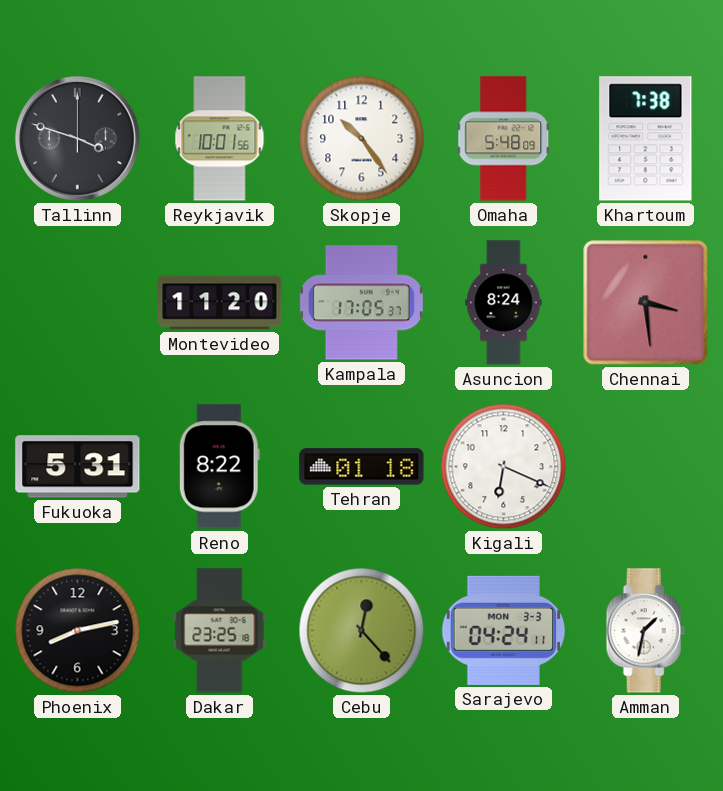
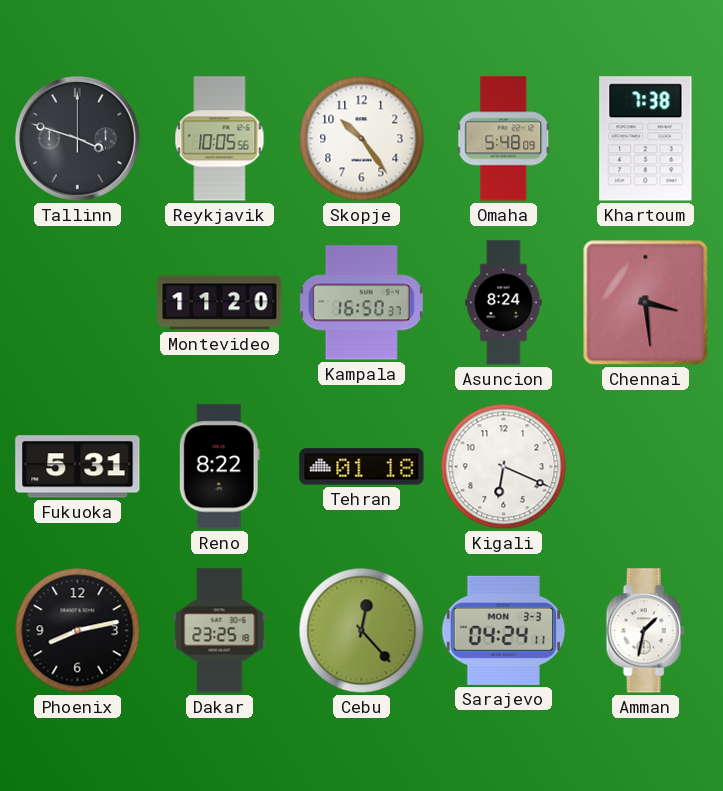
Reykjavik: 10:01 -> 10:05 (220, 139)
Kampala: 17:05 -> 16:50 (361, 303)
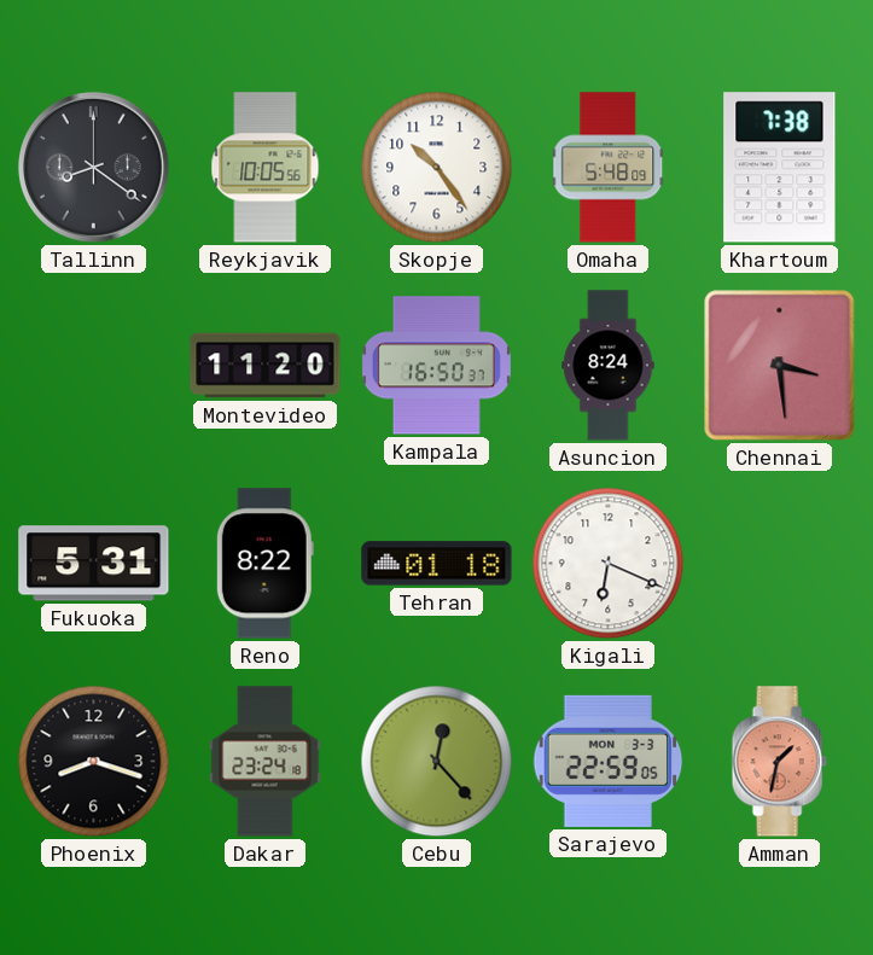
Tallinn: 3:48 -> 8:21 (93, 167)
Phoenix: 8:13 -> 8:18 (94, 762)
Dakar: 23:25 -> 23:24 (266, 762)
Sarajevo: 04:24 -> 22:59 (609, 761)
Amman dial: white -> salmon (779, 762)
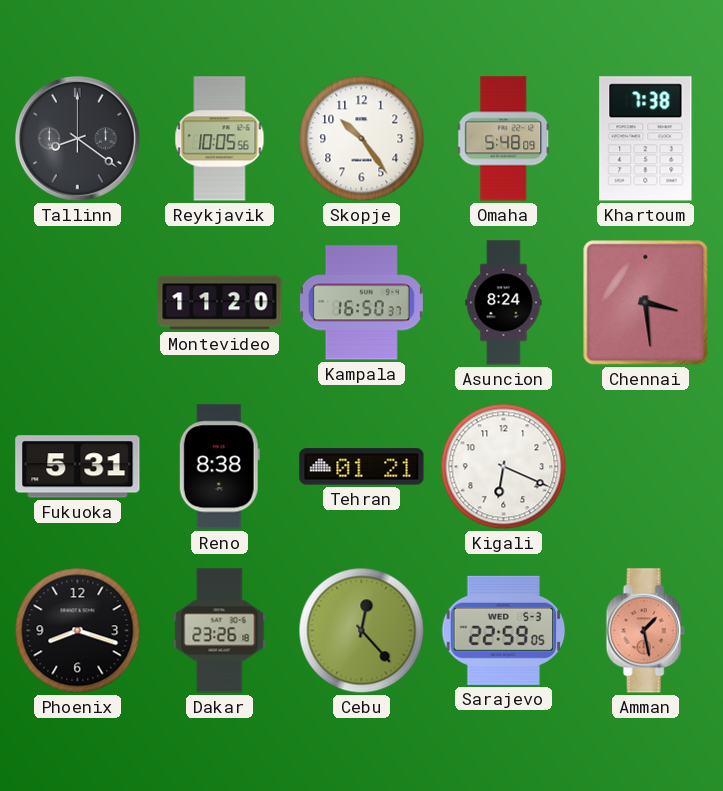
Reno: 8:22 -> 8:38 (219, 467)
Tehran: 01:18 -> 01:21 (362, 467)
Dakar: 23:24 -> 23:26 (220, 631)
Sarajevo date: MON 3-3 -> WED 5-3 (504, 630)
Amman: 1:32 -> 1:28 (645, 631)
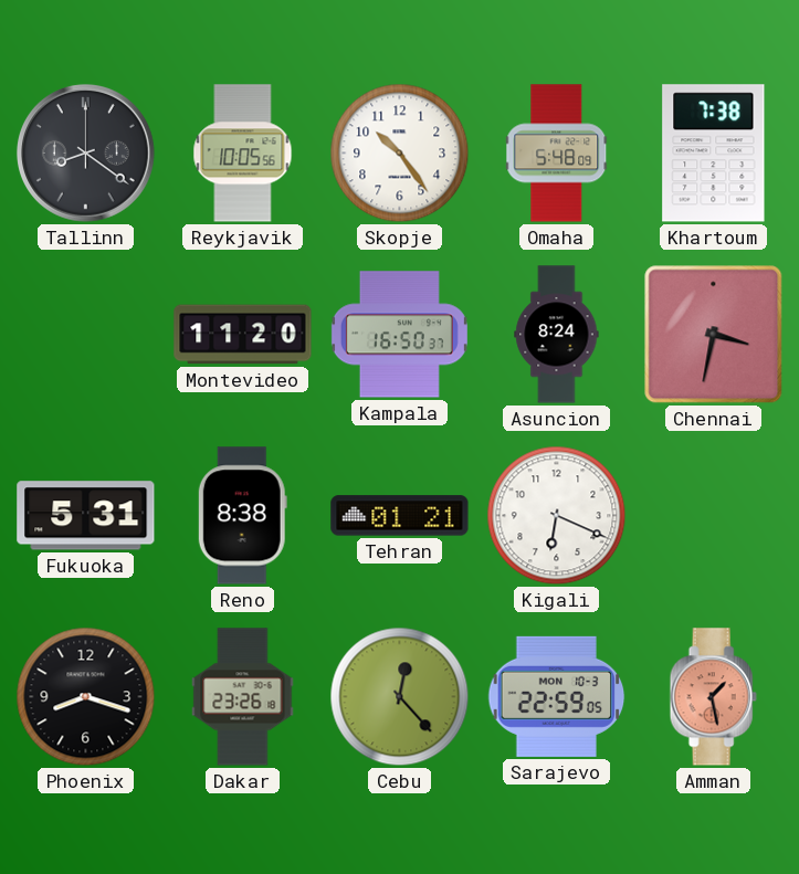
Chennai: 3:29 -> 3:32 (714, 335)
Sarajevo date: WED 5-3 -> MON 10-3 (557, 696)
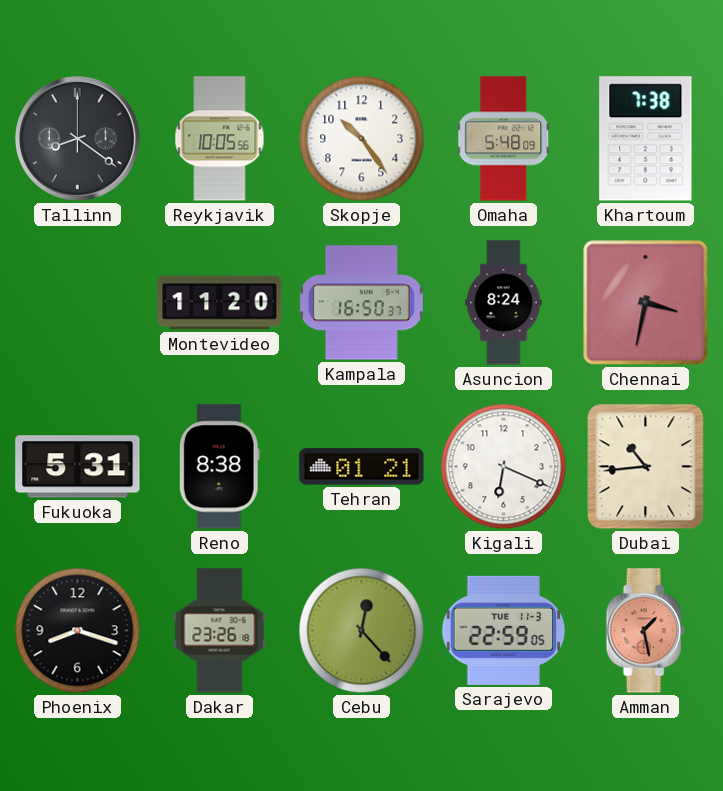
Dubai: none -> 10:44 (646, 467)
Sarajevo date: MON 10-3 -> TUE 11-3 (504, 630)
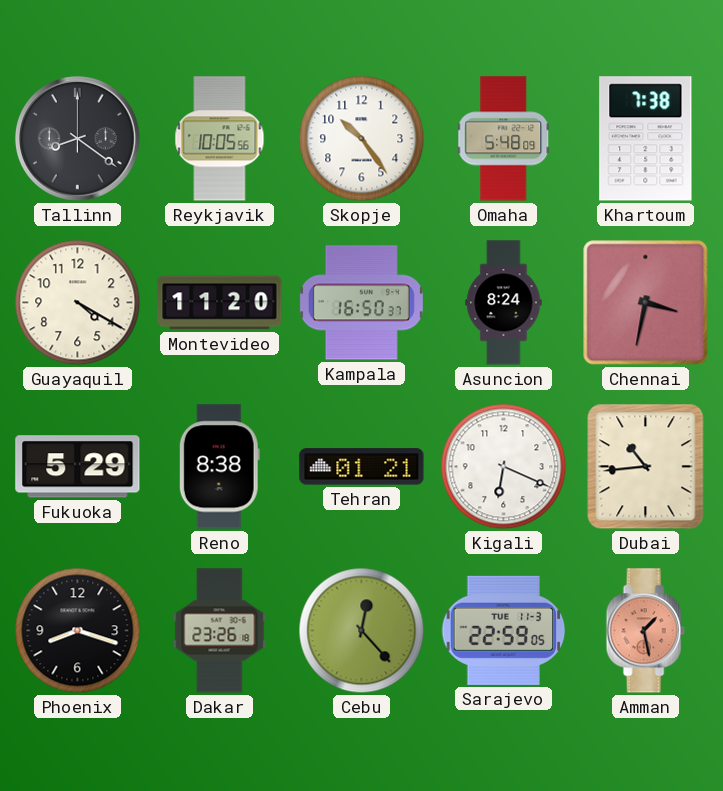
Guayaquil: none -> 4:20 (78, 303)
Fukuoka: 5:31 -> 5:29 (78, 467)
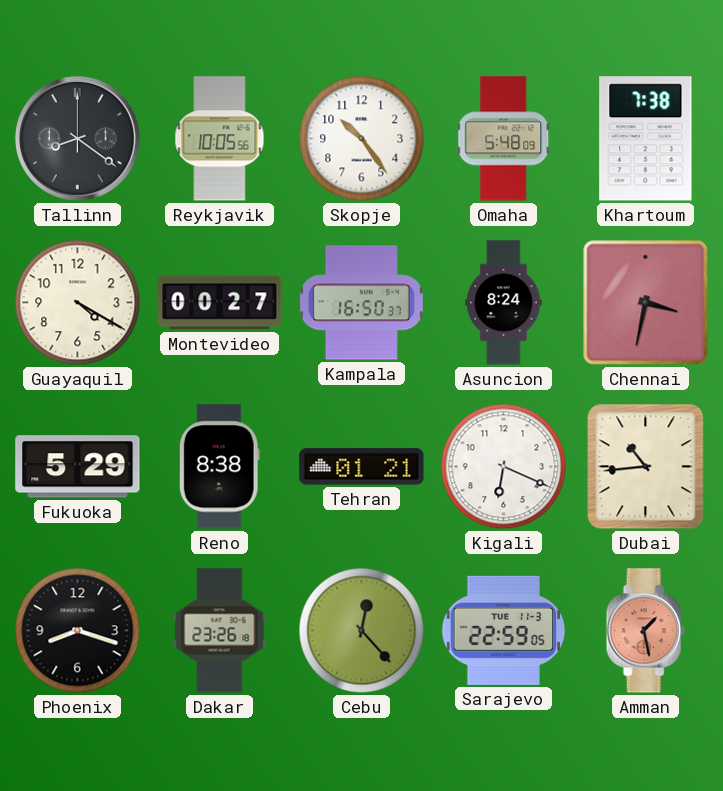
Montevideo: 11:20 -> 00:27 (220, 303)
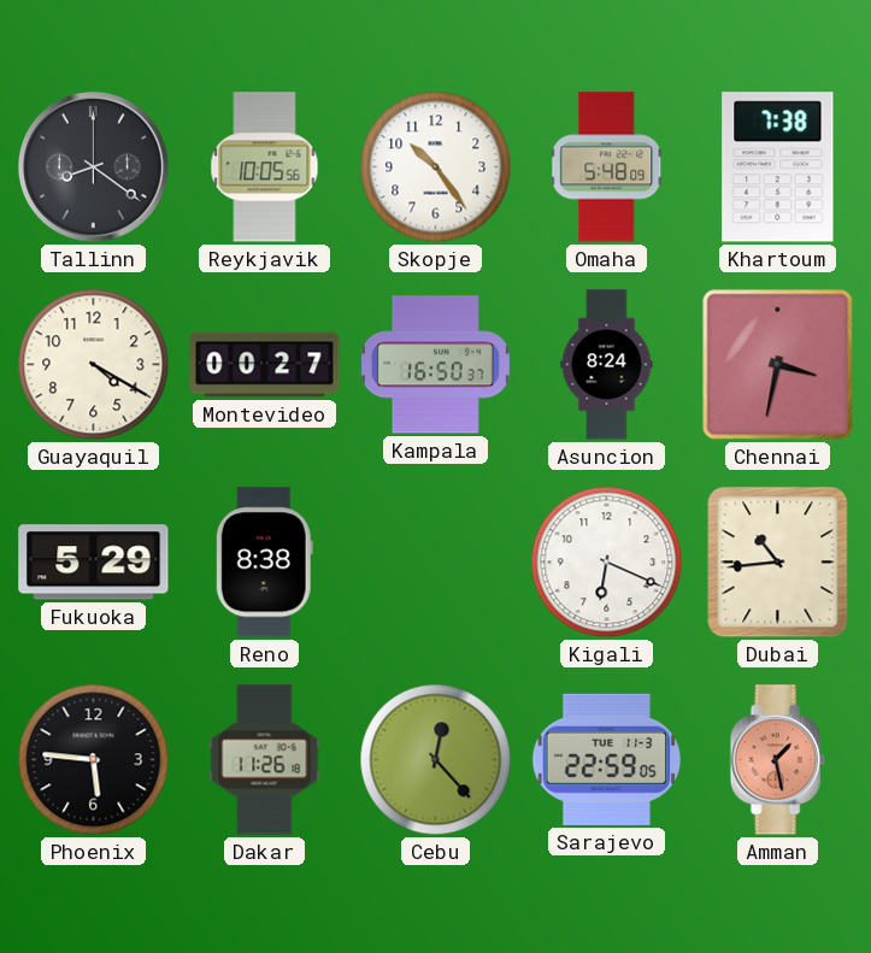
Tehran: 01:21 -> none (362, 467)
Phoenix: 8:18 -> 5:46 (94, 760)
Dakar: 23:26 -> 11:26 (265, 760)
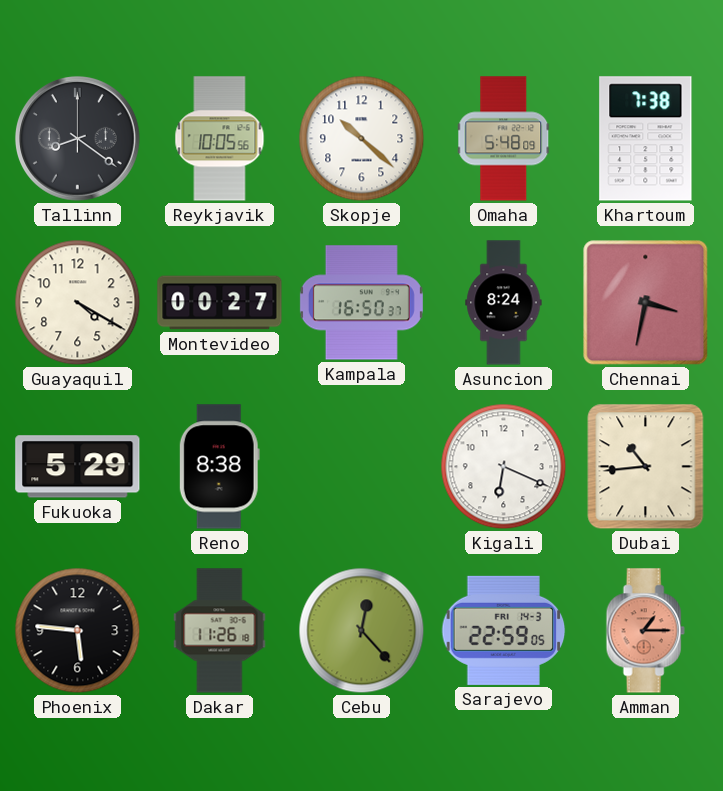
Skopje: 10:24 -> 10:22 (362, 139)
Sarajevo date: TUE 11-3 -> FRI 14-3 (504, 630)
Amman: 1:28 -> 1:15 (645, 631)
